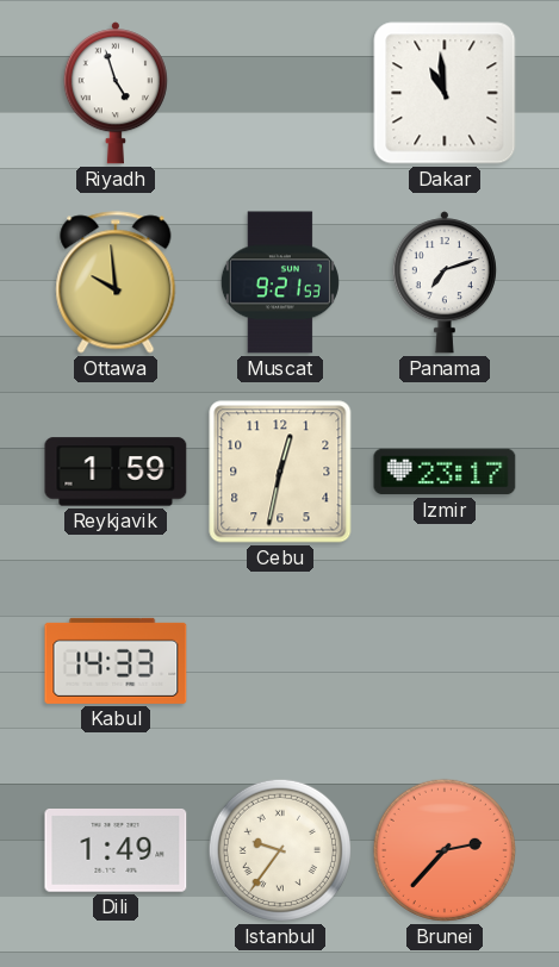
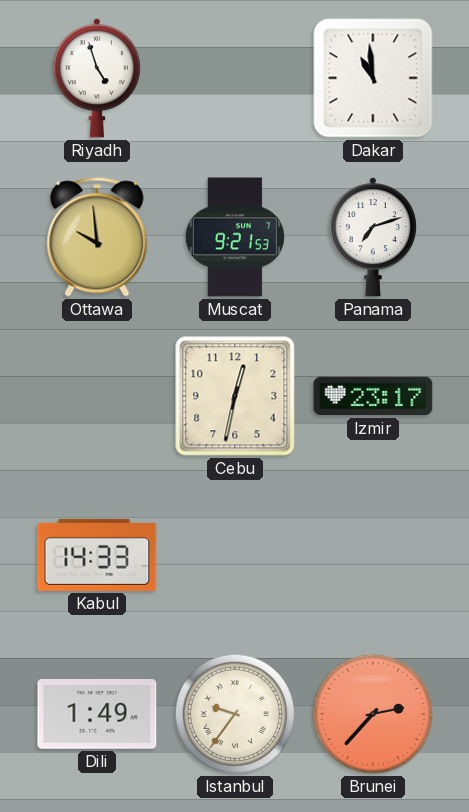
Reykjavik: 1:59 -> none (116, 472)
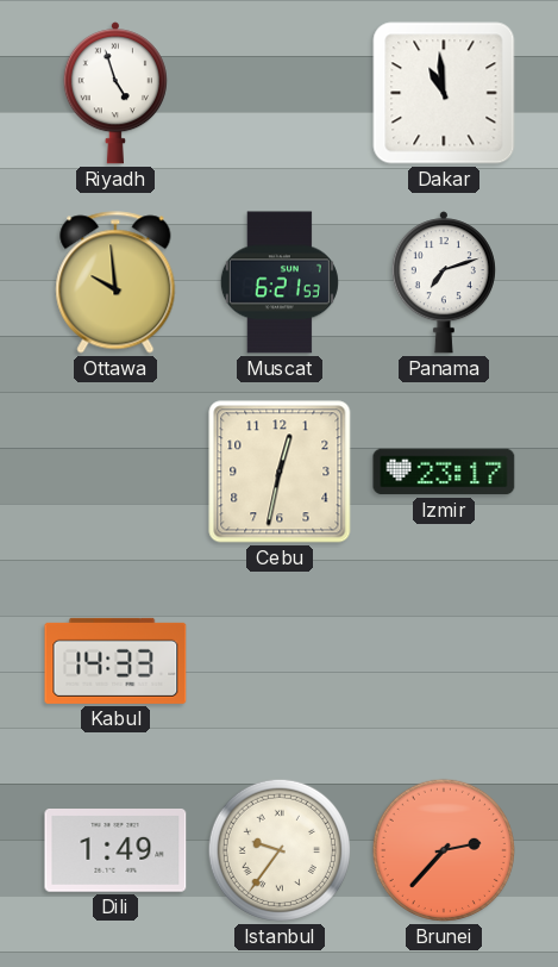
Muscat: 9:21 -> 6:21 (280, 282)
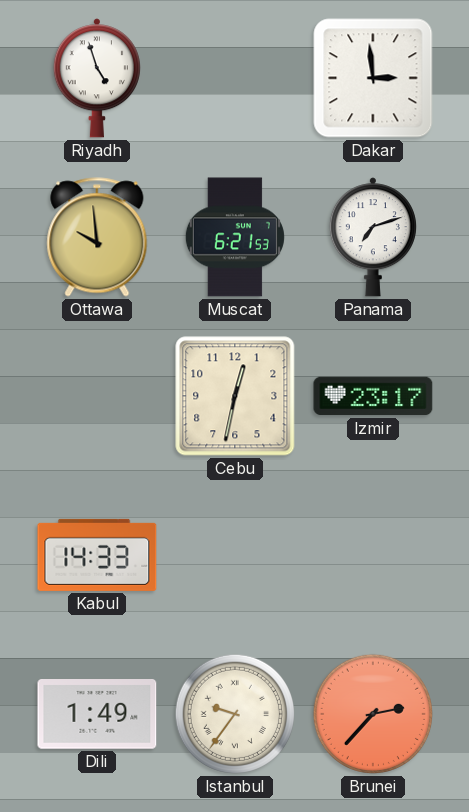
Dakar: 10:59 -> 2:59 (373, 78)
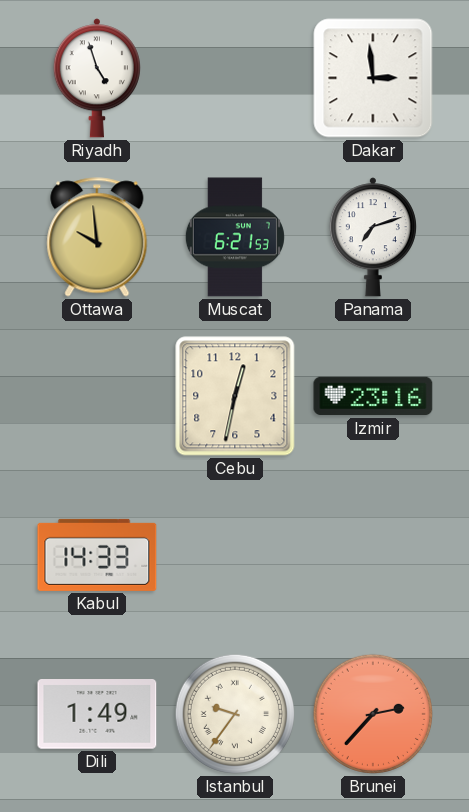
Izmir: 23:17 -> 23:16 (373, 396)
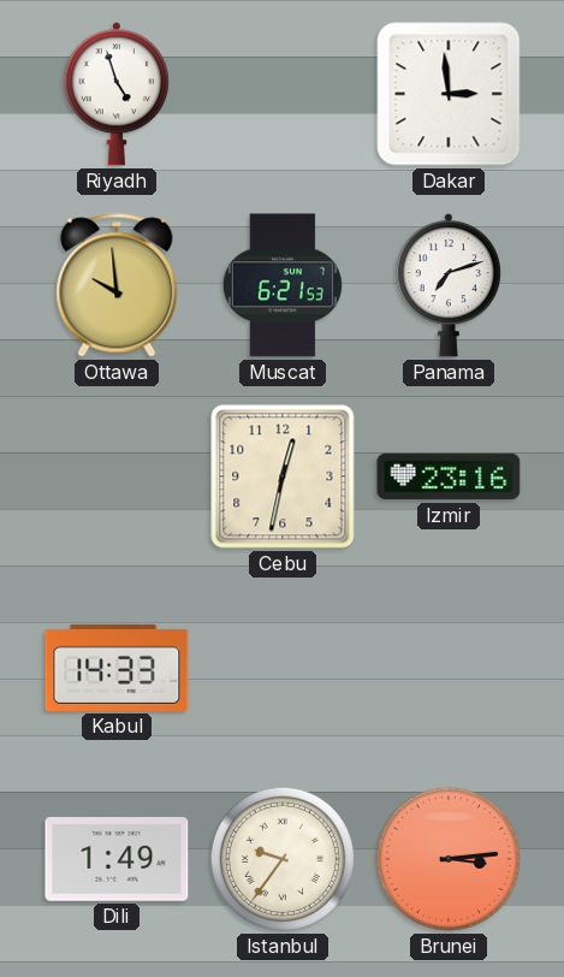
Brunei: 2:37 -> 3:14 (449, 859)
